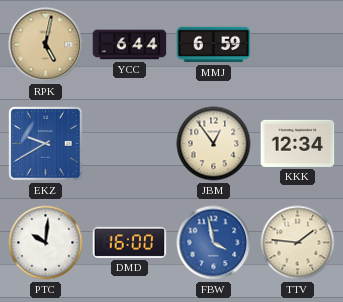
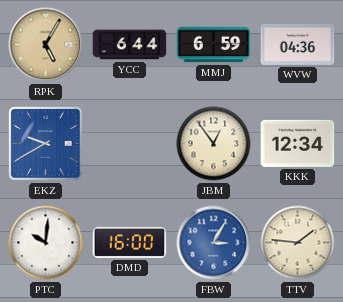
RPK: 5:02 -> 5:05 (46, 45)
WVW: none -> 04:36 (298, 44)
FBW: 3:58 -> 3:05 (214, 243)
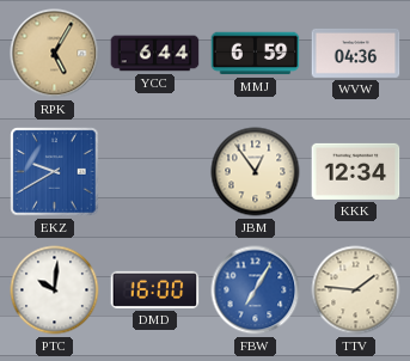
FBW: 3:05 -> 7:05 (256, 290)
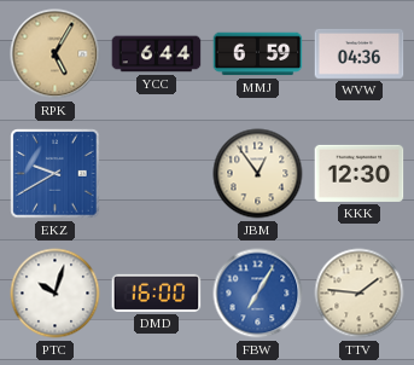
KKK: 12:34 -> 12:30 (360, 173)
PTC: 10:01 -> 10:03 (56, 294)
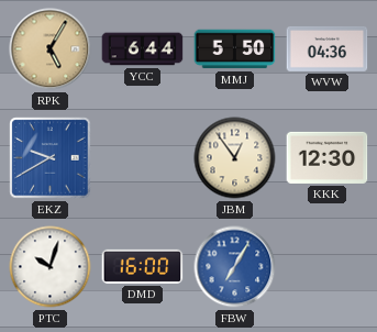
MMJ: 6:59 -> 5:50 (235, 49)
TTV: 1:46 -> none (360, 294)
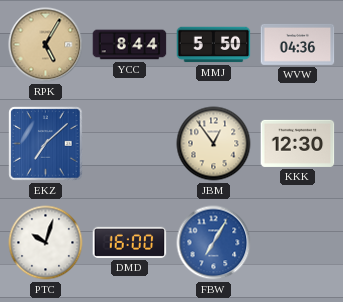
YCC: 6:44 -> 8:44 (130, 45)
EKZ: 9:40 -> 7:08 (46, 144)
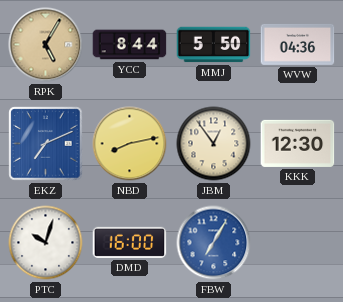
EKZ: 7:08 -> 7:11 (46, 144)
NBD: none -> 8:13 (130, 144)
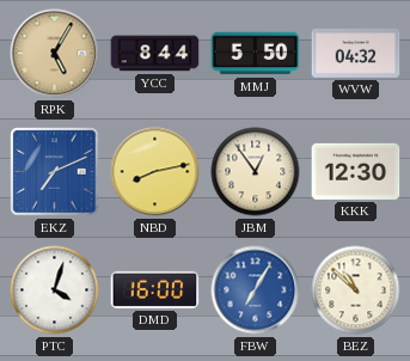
WVW: 04:36 -> 04:32 (356, 53)
PTC: 10:03 -> 4:03 (55, 290)
BEZ: none -> 10:52 (356, 290)
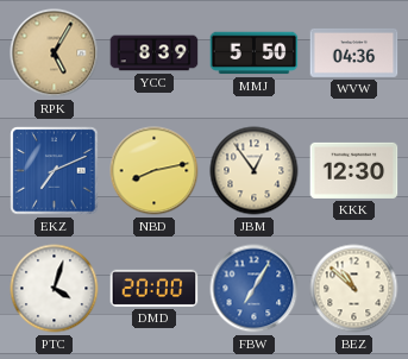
YCC: 8:44 -> 8:39 (155, 53)
WVW: 04:32 -> 04:36 (354, 52)
DMD: 16:00 -> 20:00 (155, 288)
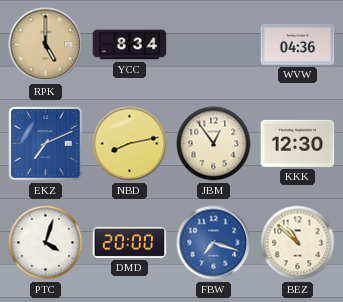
RPK: 5:05 -> 5:00 (46, 45)
YCC: 8:39 -> 8:34 (130, 45)
MMJ: 5:50 -> none (255, 53)
FBW: 7:05 -> 7:18 (214, 243)
